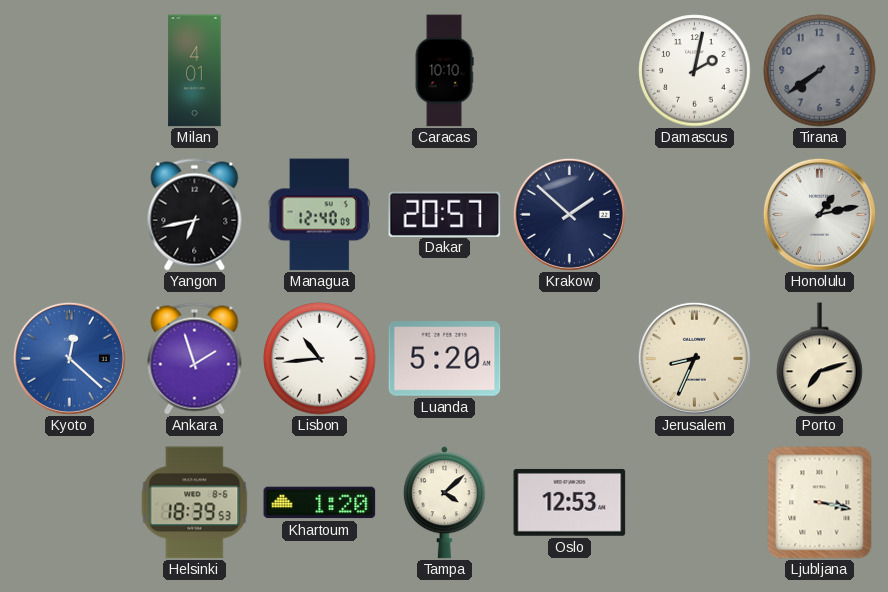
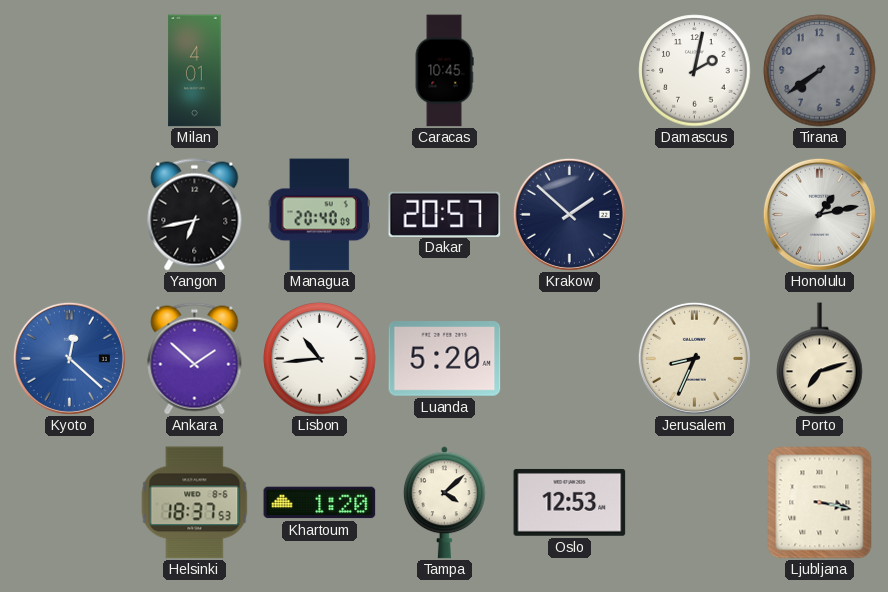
Caracas: 10:10 -> 10:45 (444, 71)
Managua: 12:40 -> 20:40 (319, 215)
Ankara: 1:57 -> 1:52 (195, 359)
Helsinki: 18:39 -> 18:37 (195, 503)
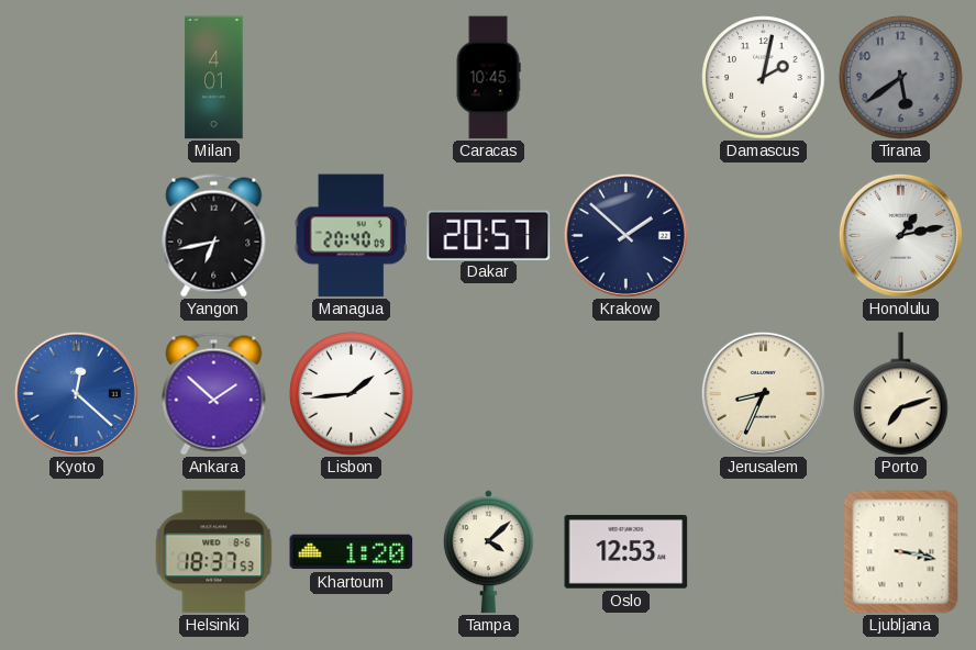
Tirana: 7:39 -> 5:39 (901, 78)
Lisbon: 10:44 -> 1:44 (352, 394)
Luanda: 5:20 -> none (445, 359)
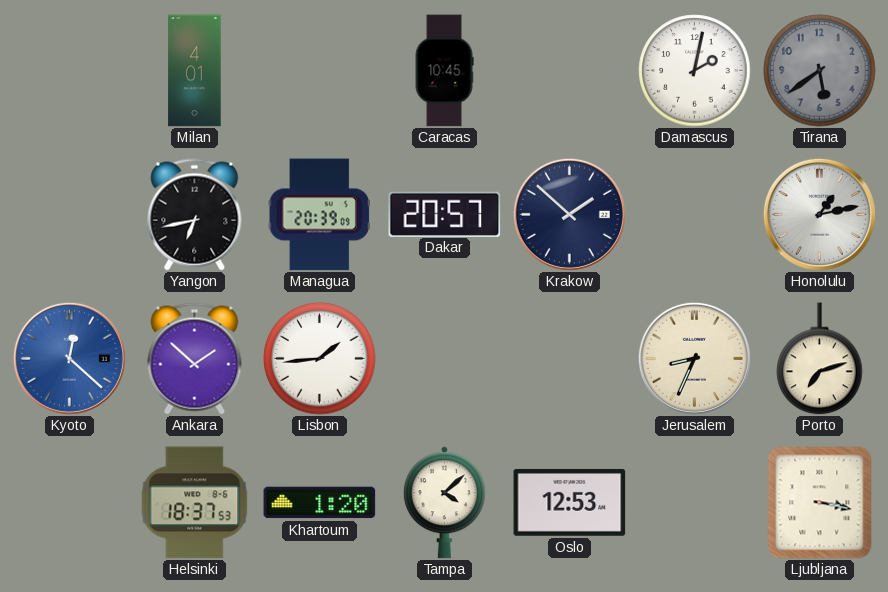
Managua: 20:40 -> 20:39 (319, 215)
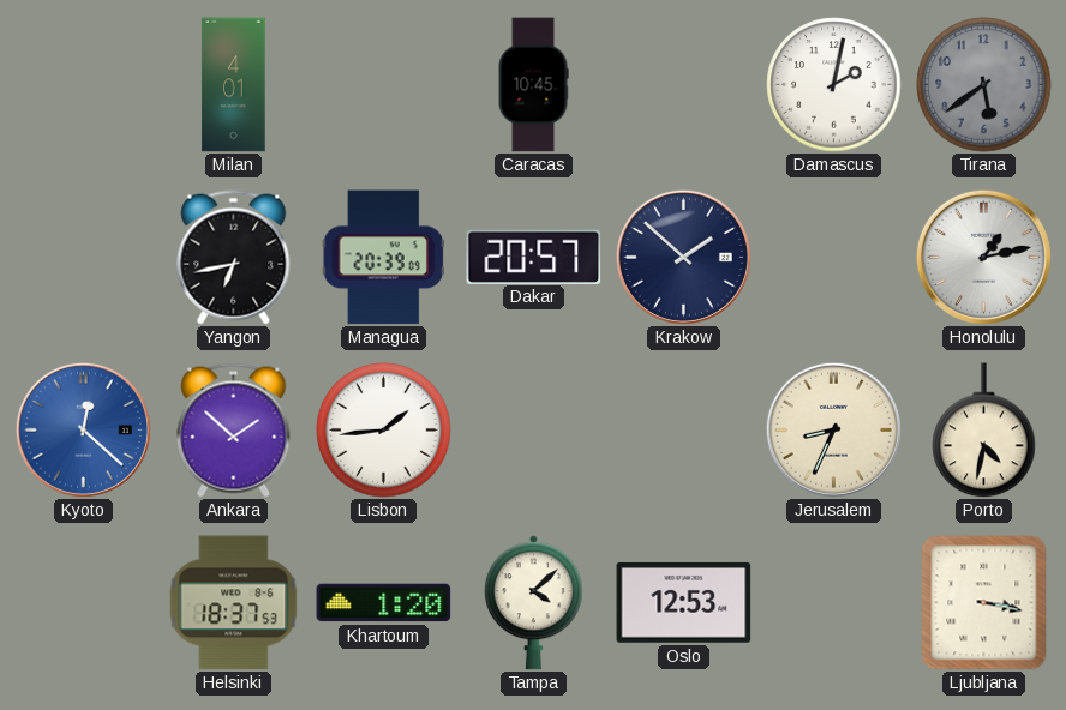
Porto: 7:12 -> 4:32 (984, 431)
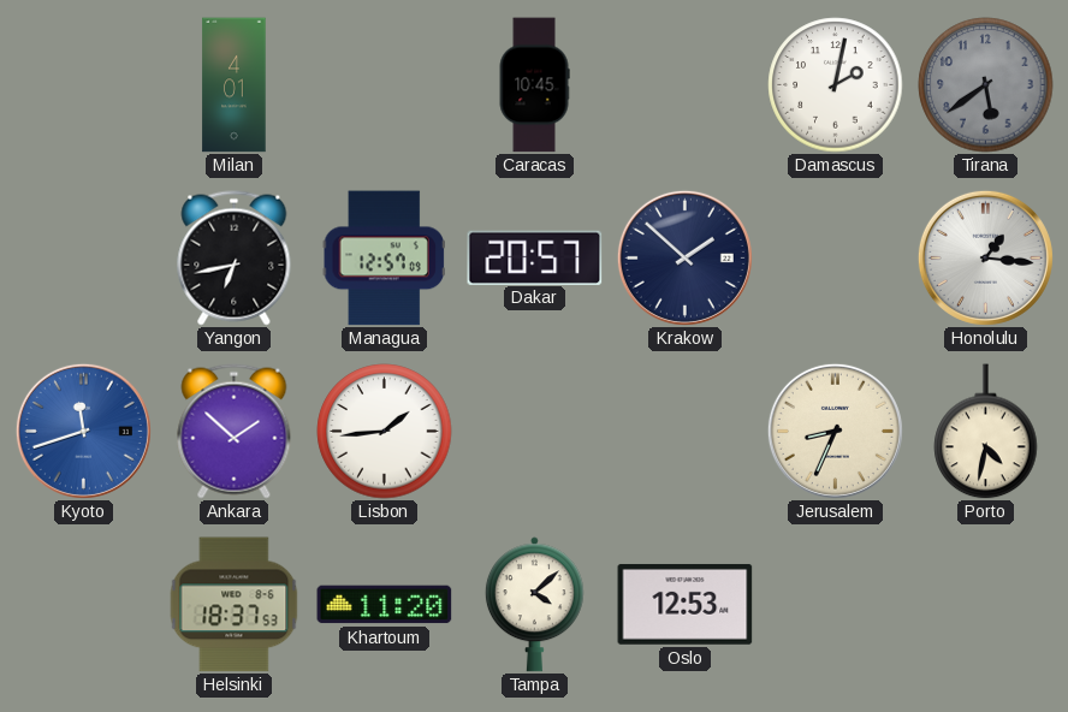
Managua: 20:39 -> 12:57 (384, 259)
Honolulu: 1:13 -> 1:16 (985, 257)
Kyoto: 12:22 -> 11:42 (83, 431)
Khartoum: 1:20 -> 11:20 (385, 605)
Ljubljana: 3:17 -> none (984, 603)
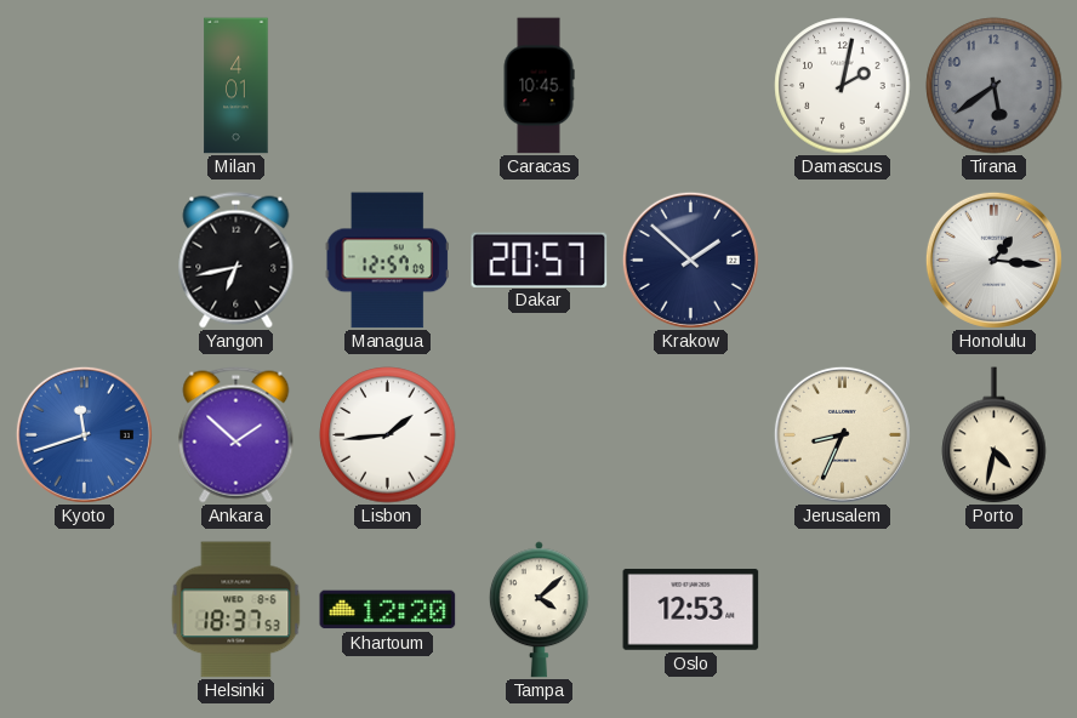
Khartoum: 11:20 -> 12:20 (388, 610)
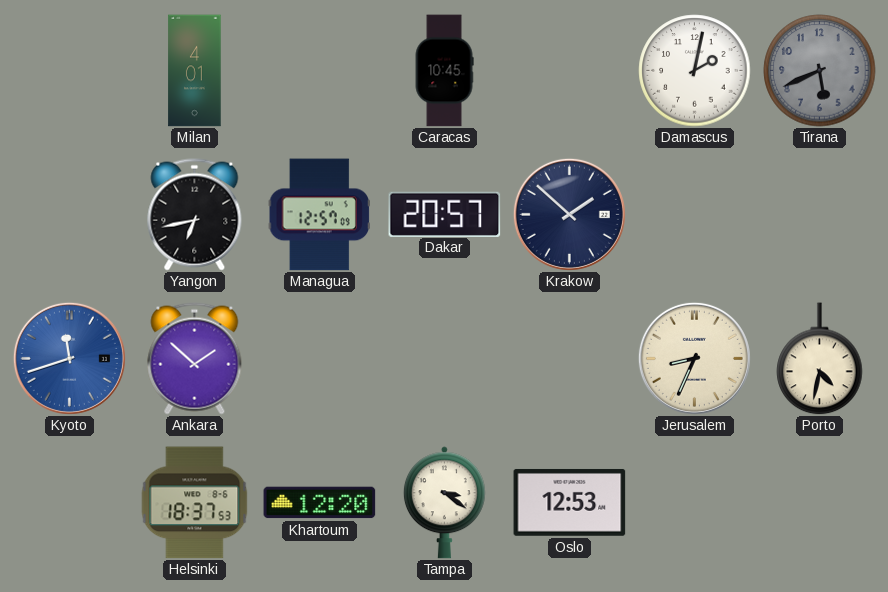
Tirana: 5:39 -> 5:41 (820, 71)
Honolulu: 1:16 -> none (993, 260)
Lisbon: 1:44 -> none (388, 435)
Tampa: 4:08 -> 3:21 (444, 503)
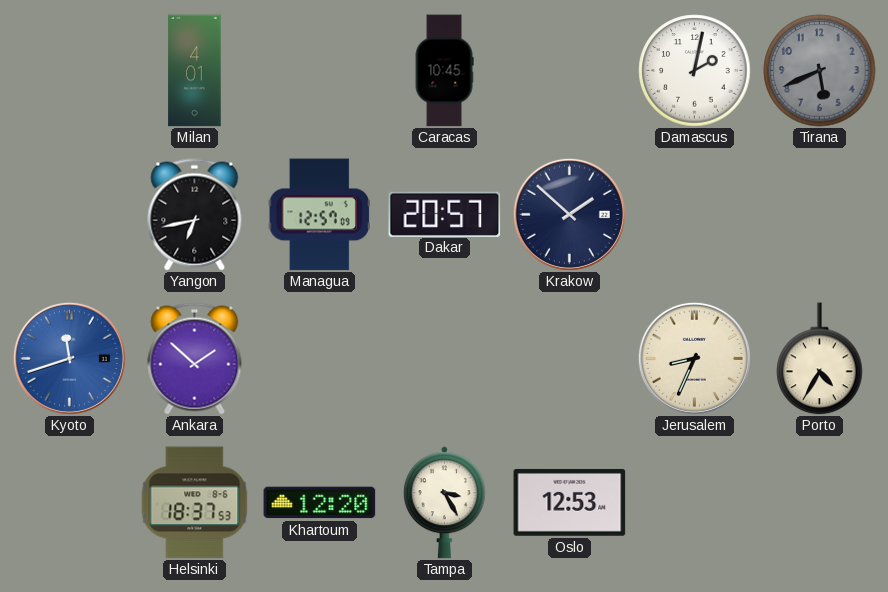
Porto: 4:32 -> 4:35 (820, 359)
Tampa: 3:21 -> 3:25 (444, 503)
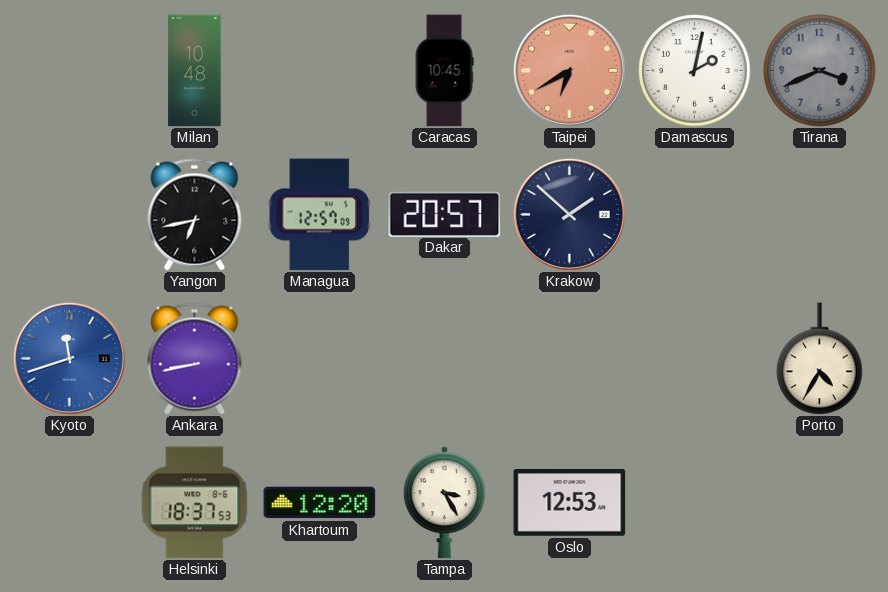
Milan: 4:01 -> 10:48 (195, 71)
Taipei: none -> 6:40 (569, 70)
Tirana: 5:41 -> 3:41 (820, 71)
Ankara: 1:52 -> 8:43 (195, 359)
Jerusalem: 8:34 -> none (694, 358)
